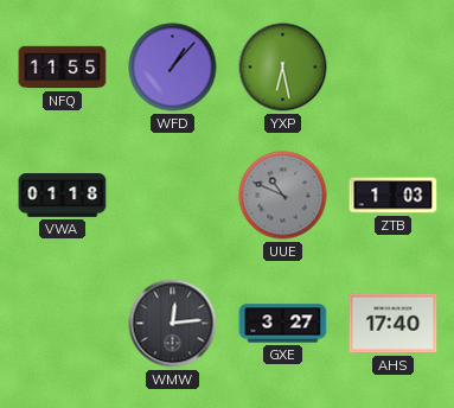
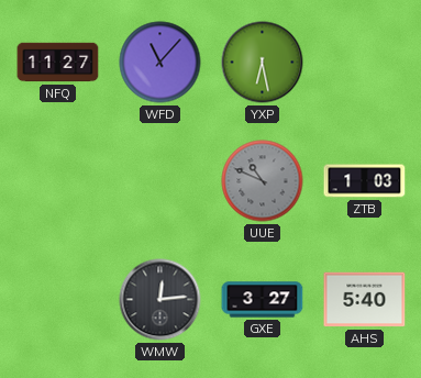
NFQ: 11:55 -> 11:27 (58, 63)
WFD: 1:07 -> 11:07 (160, 63)
VWA: 01:18 -> none (63, 196)
AHS: 17:40 -> 5:40 (365, 300)
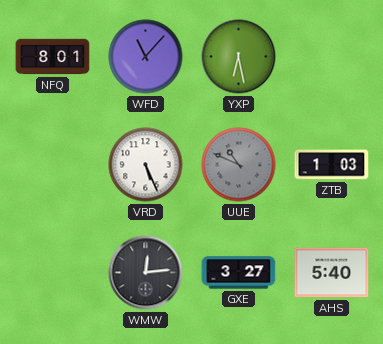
NFQ: 11:27 -> 8:01 (53, 57)
VRD: none -> 5:26 (146, 165)
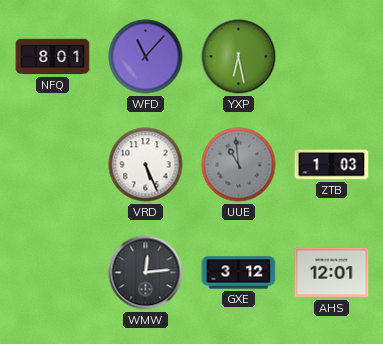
UUE: 10:49 -> 10:59 (239, 165)
GXE: 3:27 -> 3:12 (239, 273)
AHS: 5:40 -> 12:01 (332, 273)
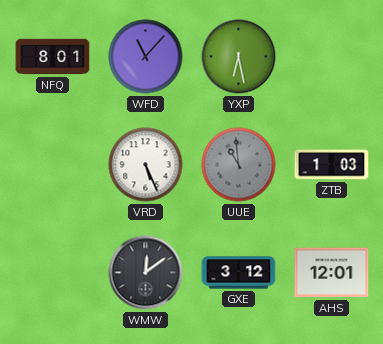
WMW: 12:14 -> 12:09 (146, 273)
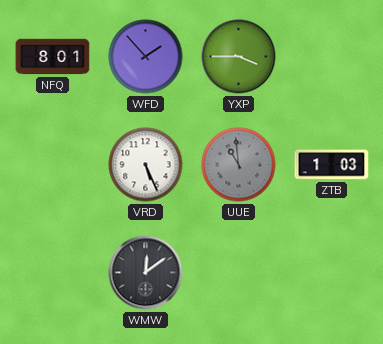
WFD: 11:07 -> 1:53 (146, 57)
YXP: 6:28 -> 3:45 (239, 57)
GXE: 3:12 -> none (239, 273)
AHS: 12:01 -> none (332, 273)
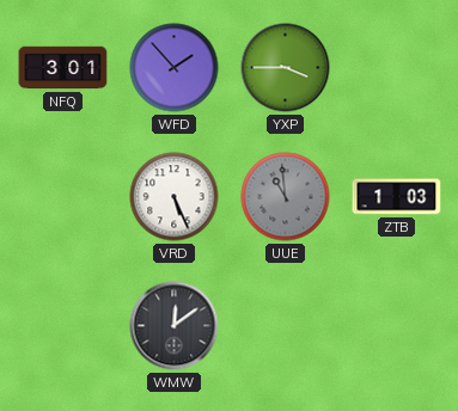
NFQ: 8:01 -> 3:01 (63, 68)
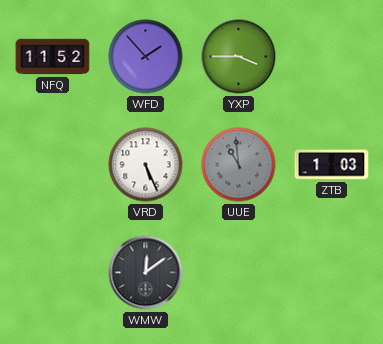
NFQ: 3:01 -> 11:52 (53, 57)
